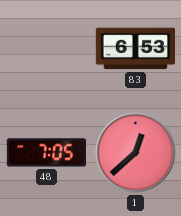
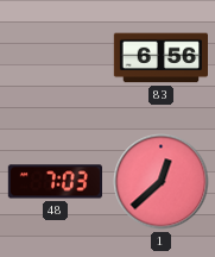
83: 6:53 -> 6:56 (160, 58)
48: 7:05 -> 7:03 (55, 182)
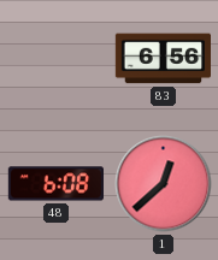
48: 7:03 -> 6:08 (55, 184)
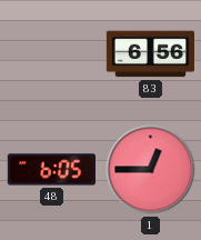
48: 6:08 -> 6:05 (51, 170)
1: 12:38 -> 12:45 (151, 170)
